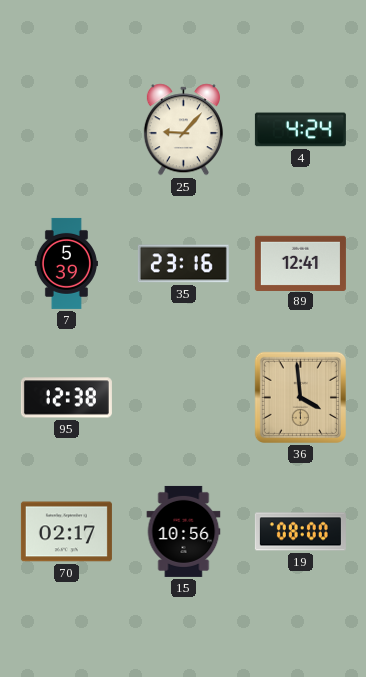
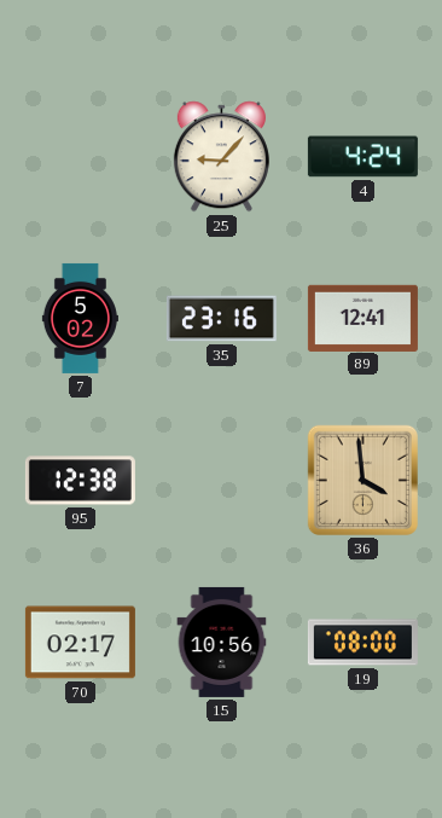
7: 5:39 -> 5:02 (80, 318)
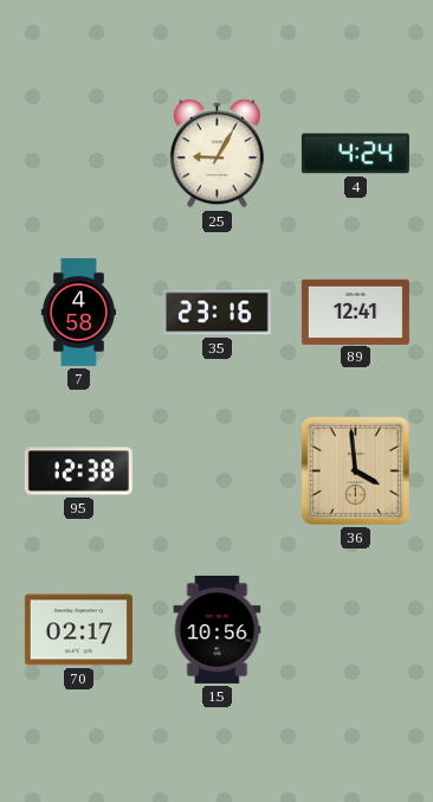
25: 9:07 -> 9:05 (217, 154)
7: 5:02 -> 4:58 (78, 312)
19: 08:00 -> none (362, 643)
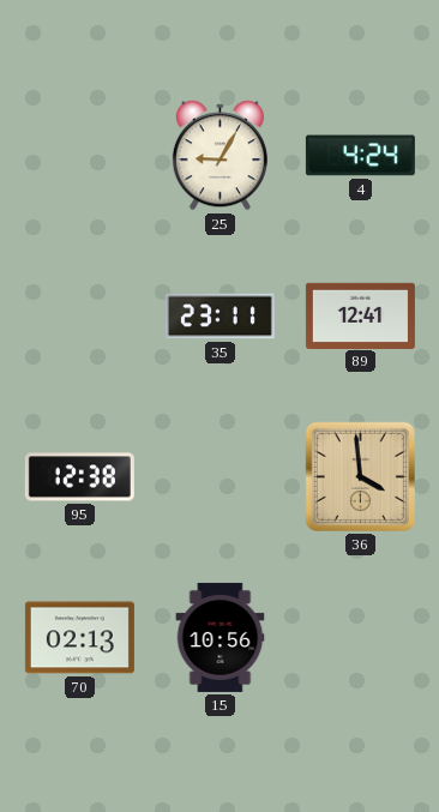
7: 4:58 -> none (78, 312)
35: 23:16 -> 23:11 (220, 317)
70: 02:17 -> 02:13 (79, 638)
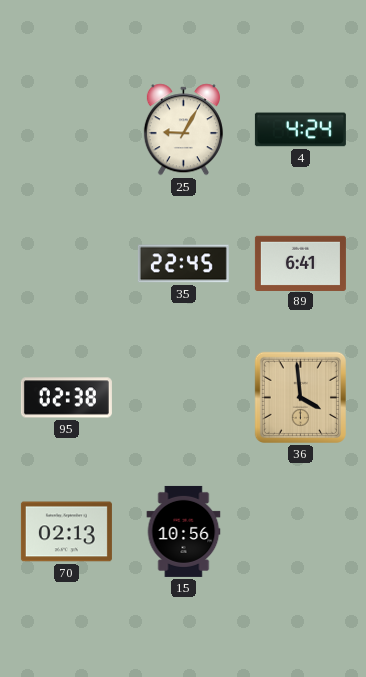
35: 23:11 -> 22:45 (183, 264)
89: 12:41 -> 6:41 (300, 263)
95: 12:38 -> 02:38 (66, 398)
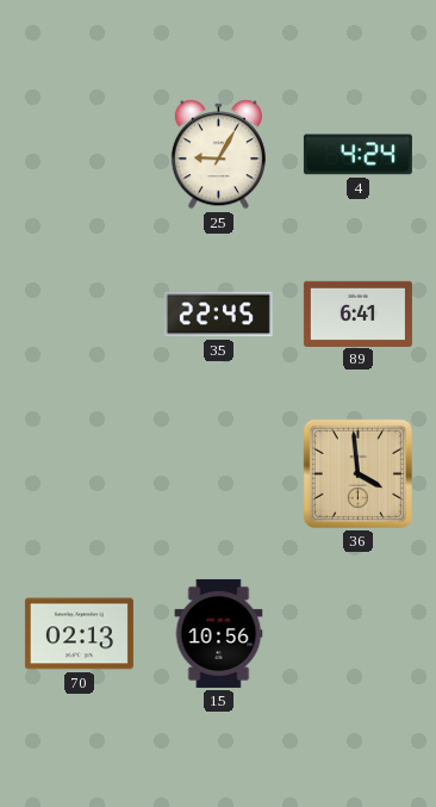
95: 02:38 -> none (66, 398)
